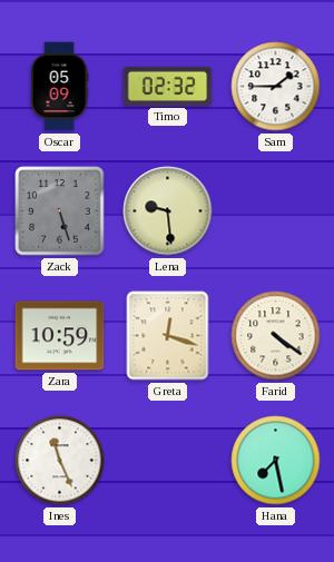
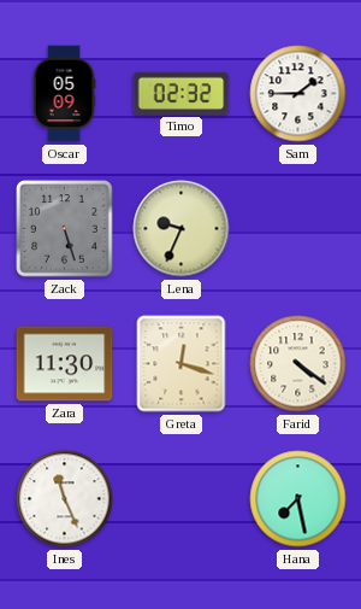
Lena: 9:29 -> 9:34 (182, 229)
Zara: 10:59 -> 11:30 (65, 364)
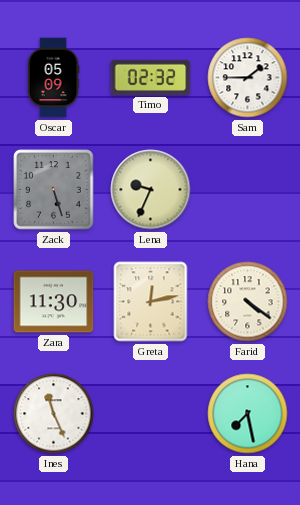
Greta: 12:18 -> 12:13 (151, 302)
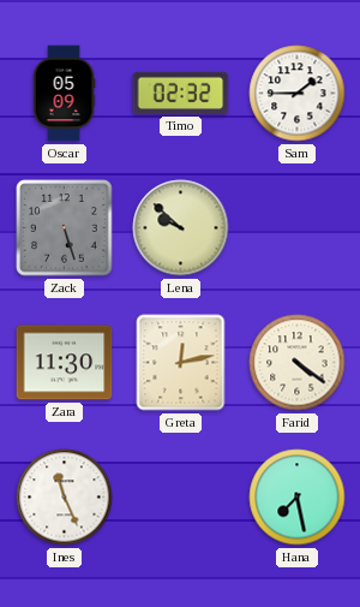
Lena: 9:34 -> 9:52 (181, 228)
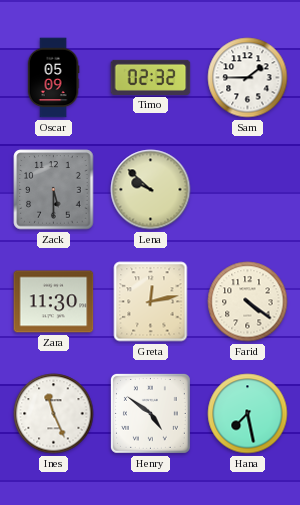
Zack: 5:27 -> 5:30 (54, 190)
Henry: none -> 4:51 (150, 413)
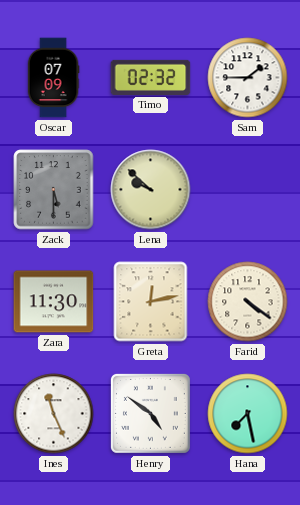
Oscar: 05:09 -> 07:09 (53, 78)
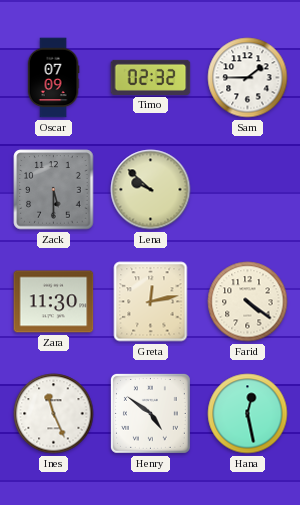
Hana: 7:28 -> 12:28 (248, 414)
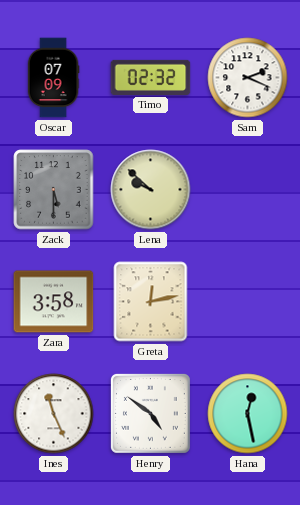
Sam: 1:45 -> 2:19 (248, 78)
Zara: 11:30 -> 3:58 (54, 302)
Farid: 4:21 -> none (248, 302)
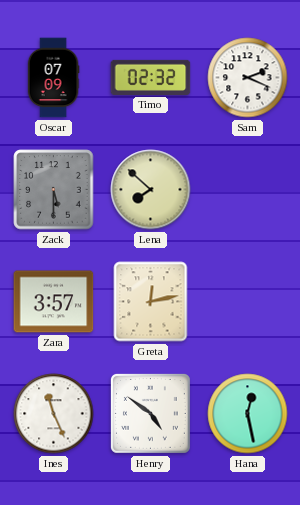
Lena: 9:52 -> 7:52 (151, 190)
Zara: 3:58 -> 3:57 (54, 302)
